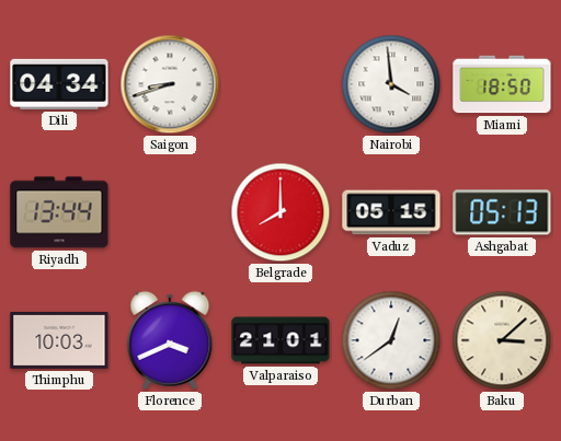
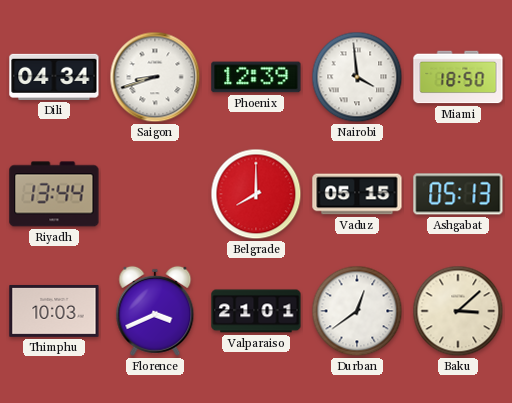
Phoenix: none -> 12:39 (256, 77)
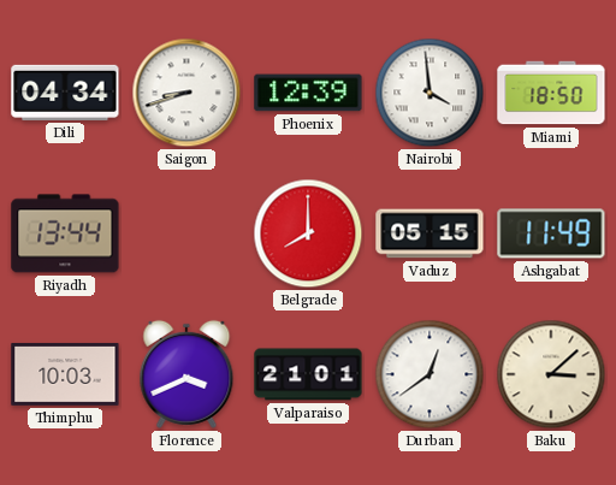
Ashgabat: 05:13 -> 11:49 (551, 233)
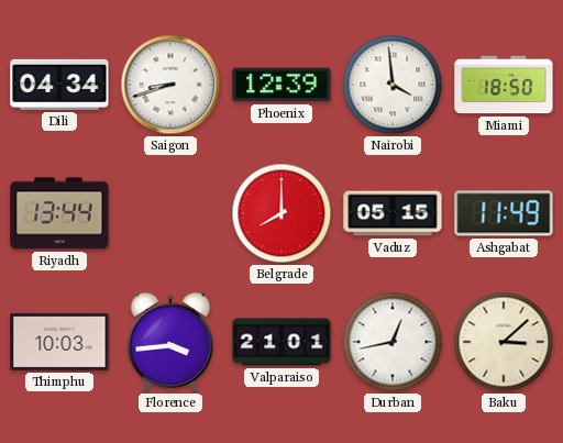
Florence: 3:41 -> 3:44 (170, 342)
Durban: 12:39 -> 12:43 (393, 342)
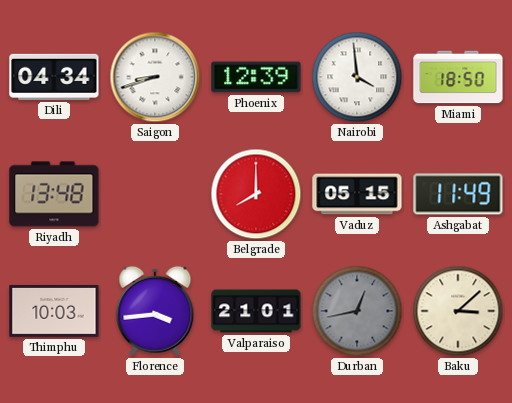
Riyadh: 13:44 -> 13:48 (54, 194)
Durban dial: white -> grey (357, 311)
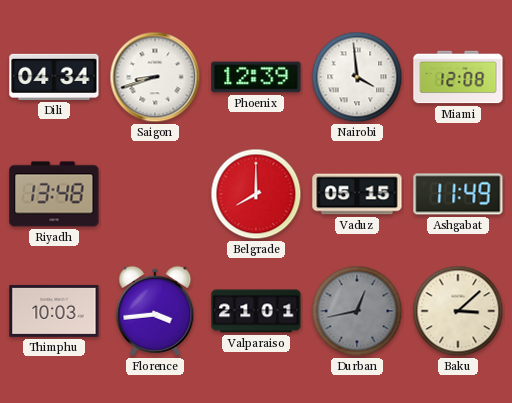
Miami: 18:50 -> 12:08 (458, 77)
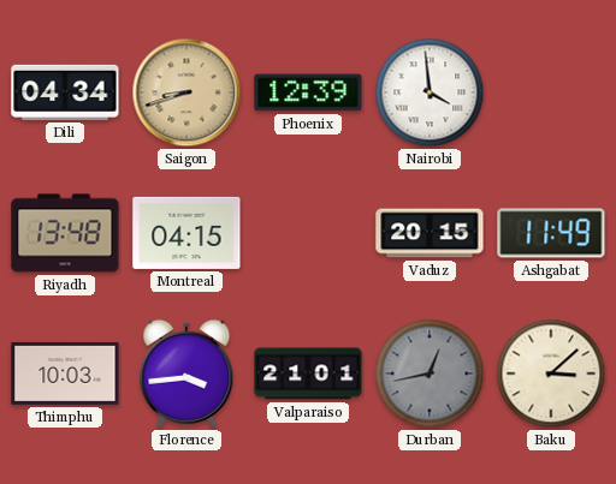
Saigon dial: white -> champagne (186, 92)
Miami: 12:08 -> none (458, 77)
Montreal: none -> 04:15 (186, 233)
Belgrade: 8:00 -> none (256, 194)
Vaduz: 05:15 -> 20:15 (430, 233)
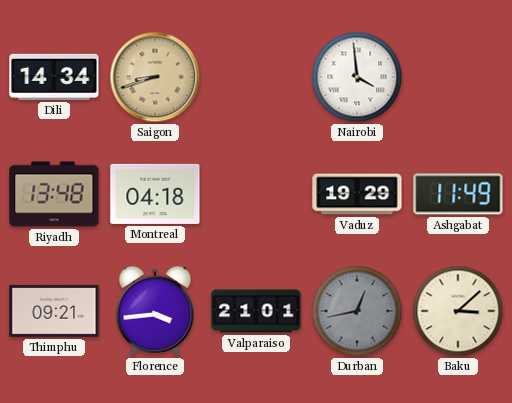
Dili: 04:34 -> 14:34 (54, 77)
Phoenix: 12:39 -> none (308, 92)
Montreal: 04:15 -> 04:18 (155, 194)
Vaduz: 20:15 -> 19:29 (357, 194)
Thimphu: 10:03 -> 09:21 (54, 311)
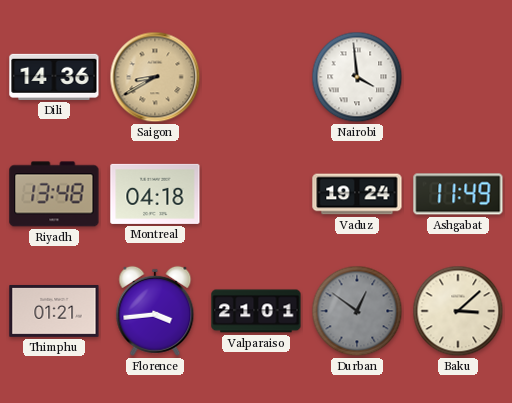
Dili: 14:34 -> 14:36 (54, 77)
Saigon: 8:42 -> 8:40 (155, 77)
Vaduz: 19:29 -> 19:24 (357, 194)
Thimphu: 09:21 -> 01:21 (54, 311)
Durban: 12:43 -> 12:51 (357, 311)
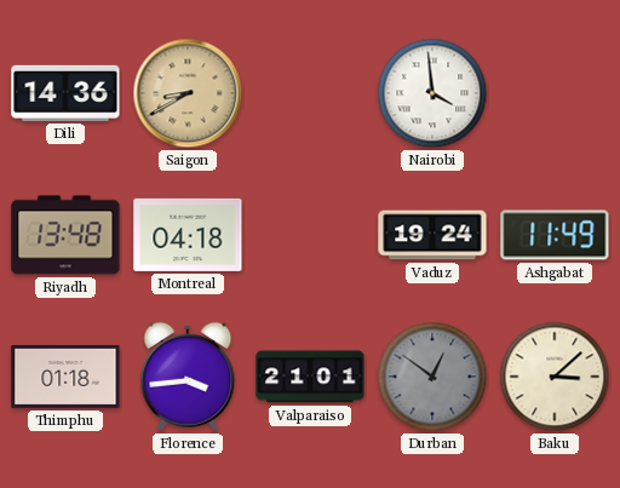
Thimphu: 01:21 -> 01:18 (65, 377)
